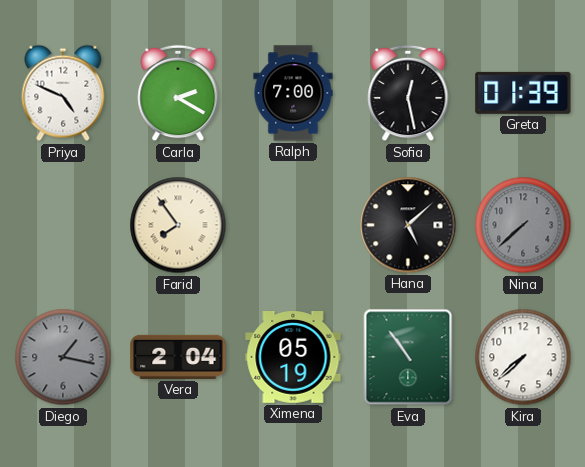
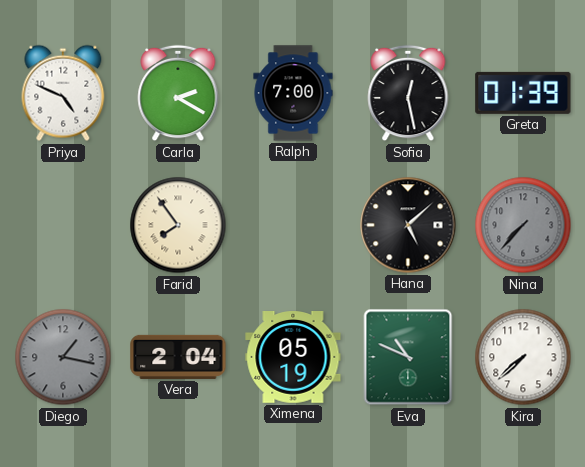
Nina: 7:38 -> 7:37 (523, 225)
Eva: 10:54 -> 10:49 (408, 357)
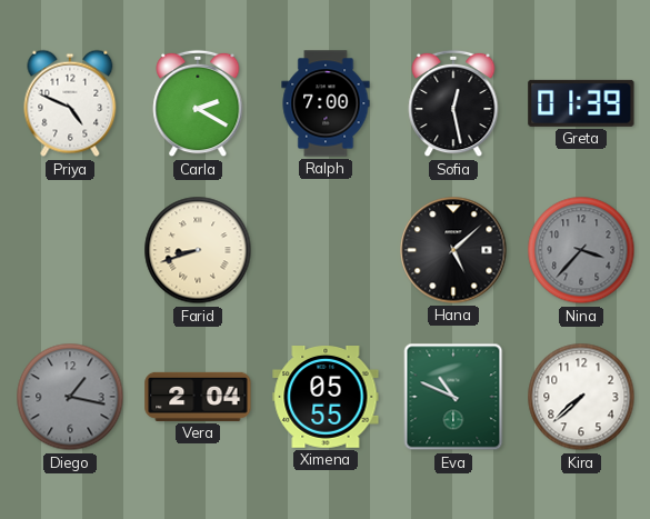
Farid: 7:54 -> 8:42 (198, 250)
Nina: 7:37 -> 3:37 (581, 250)
Ximena: 05:19 -> 05:55 (326, 398)
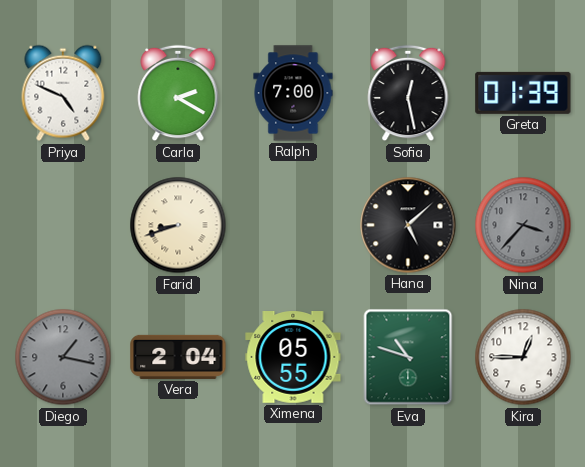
Eva: 10:49 -> 10:48 (408, 357)
Kira: 7:38 -> 12:45 (523, 357)
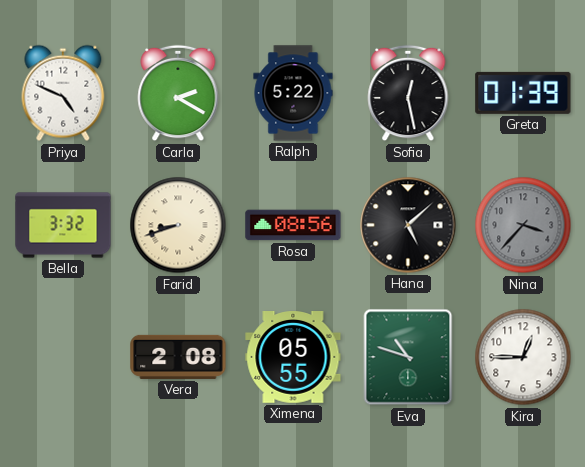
Ralph: 7:00 -> 5:22 (293, 93)
Bella: none -> 3:32 (63, 225)
Rosa: none -> 08:56 (293, 225)
Diego: 1:17 -> none (63, 357)
Vera: 2:04 -> 2:08 (178, 357)
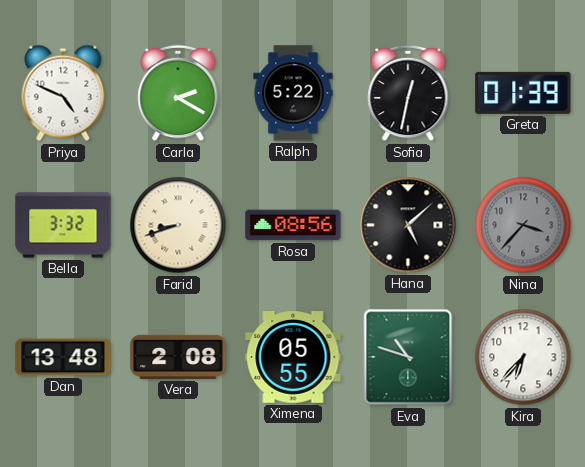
Sofia: 12:28 -> 12:32 (408, 93)
Dan: none -> 13:48 (63, 357)
Kira: 12:45 -> 6:37 (523, 357)
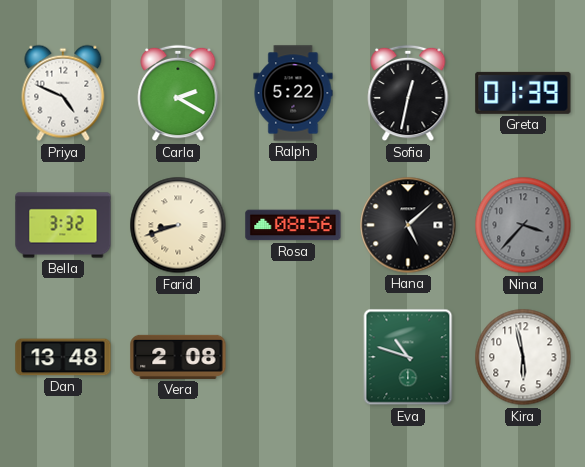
Ximena: 05:55 -> none (293, 358)
Kira: 6:37 -> 5:58 (523, 357)
